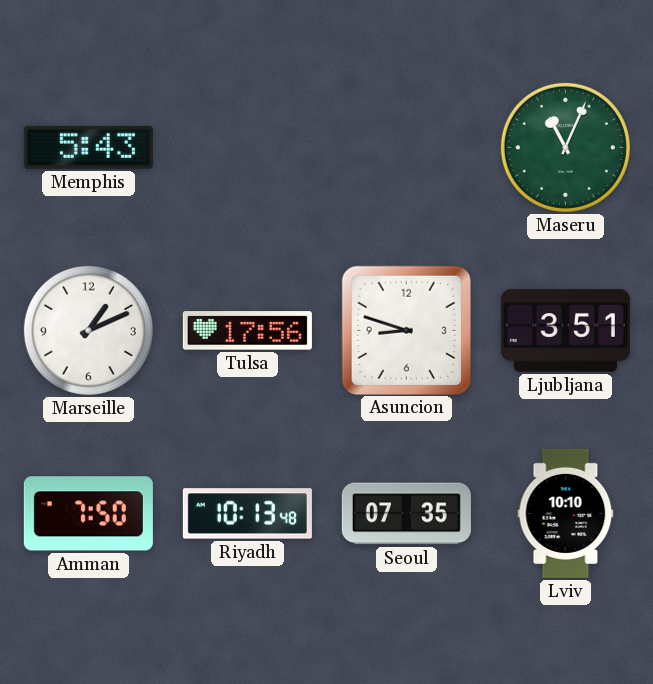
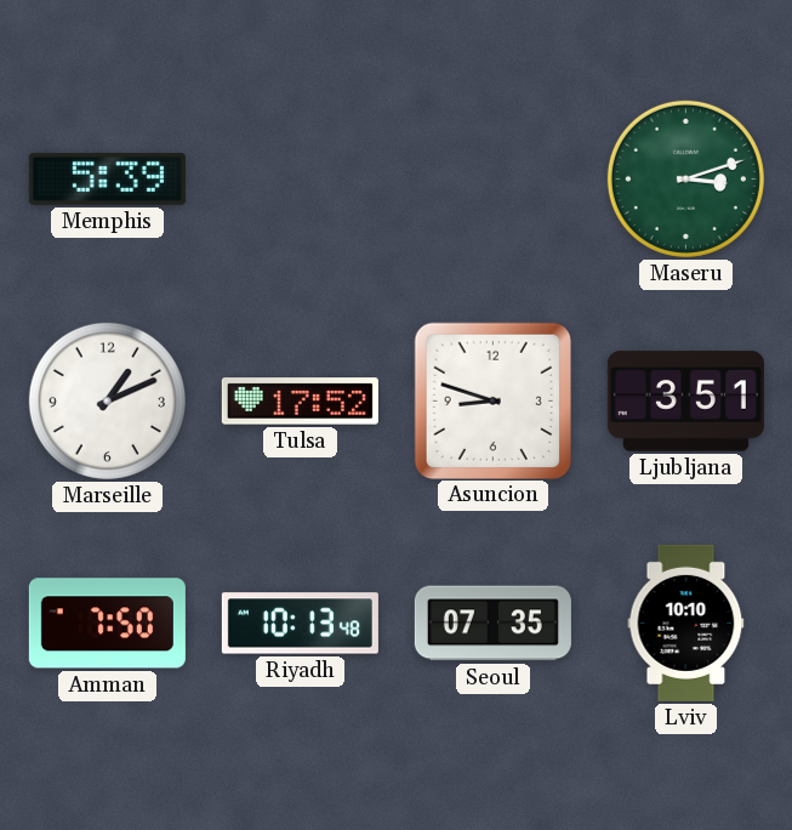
Memphis: 5:43 -> 5:39 (107, 178)
Maseru: 11:04 -> 3:12 (685, 178)
Tulsa: 17:56 -> 17:52 (300, 402)
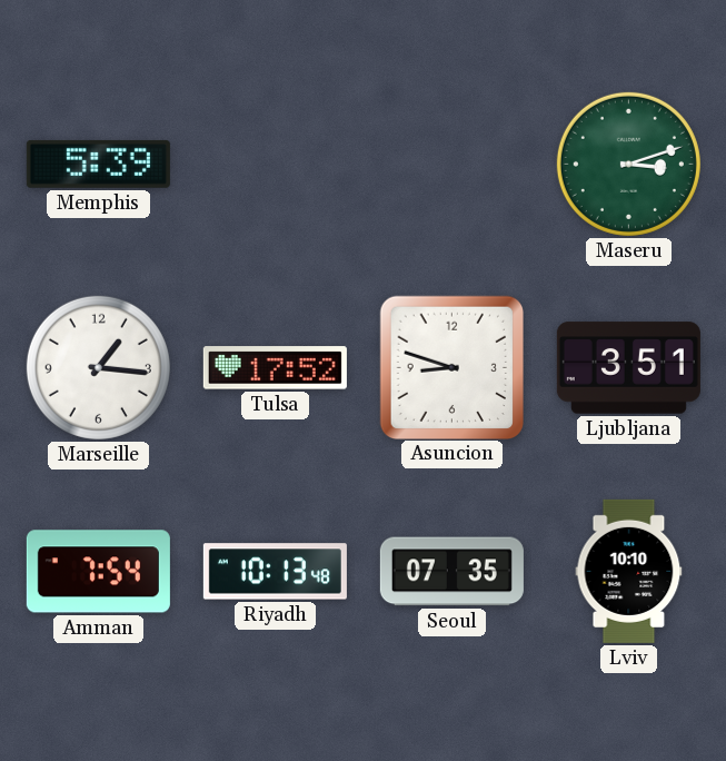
Marseille: 1:11 -> 1:16 (98, 367)
Amman: 7:50 -> 7:54 (98, 572)
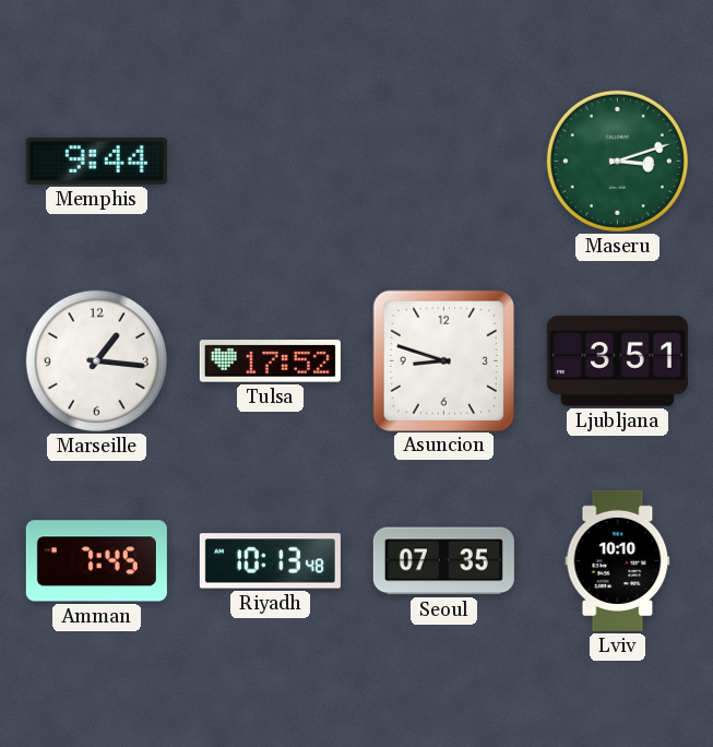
Memphis: 5:39 -> 9:44 (96, 161)
Amman: 7:54 -> 7:45 (96, 561)
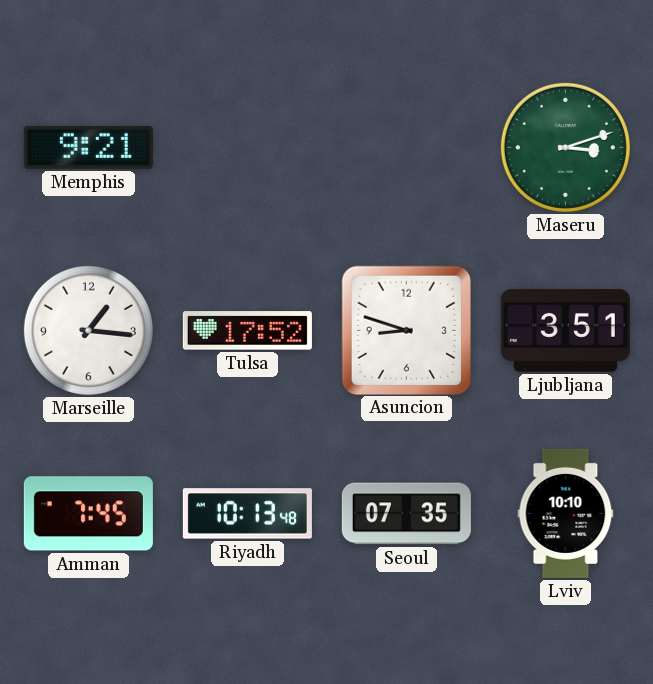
Memphis: 9:44 -> 9:21 (88, 147)
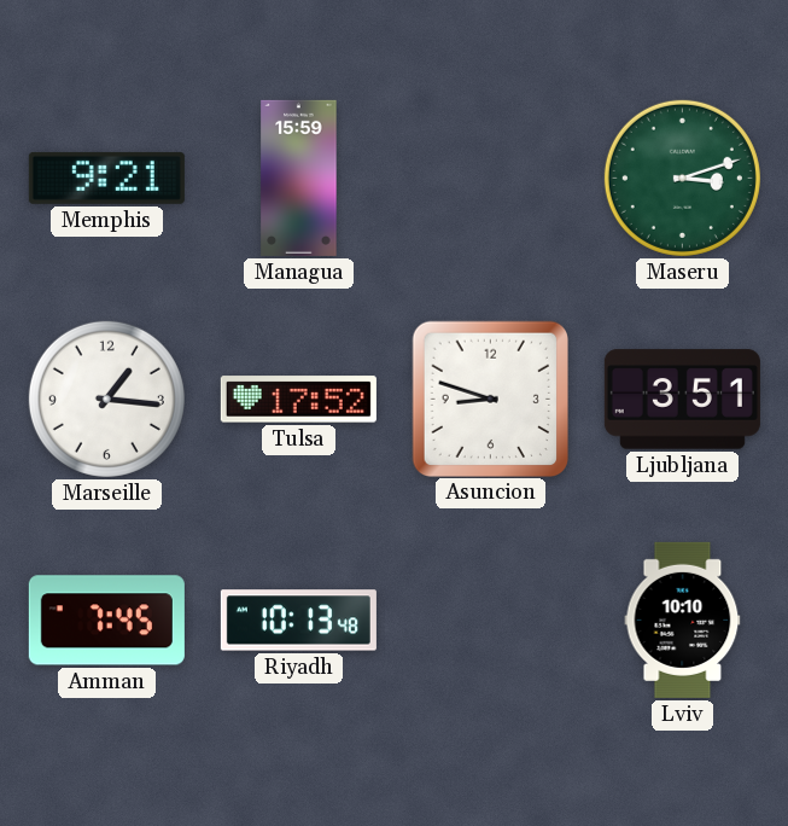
Managua: none -> 15:59 (299, 178)
Seoul: 07:35 -> none (406, 514)
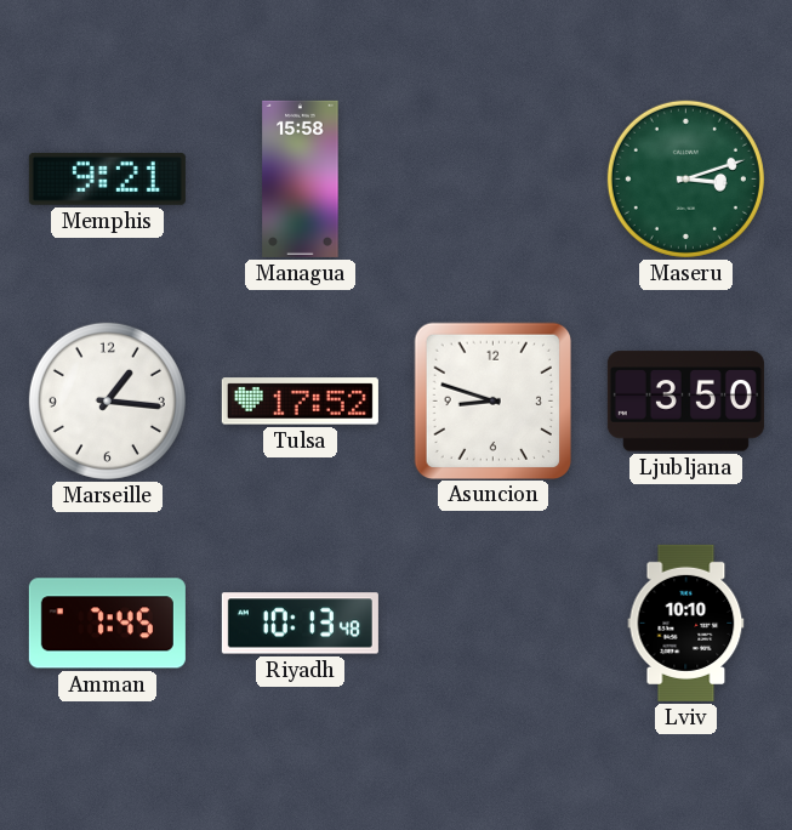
Managua: 15:59 -> 15:58 (301, 178)
Ljubljana: 3:51 -> 3:50 (685, 402)
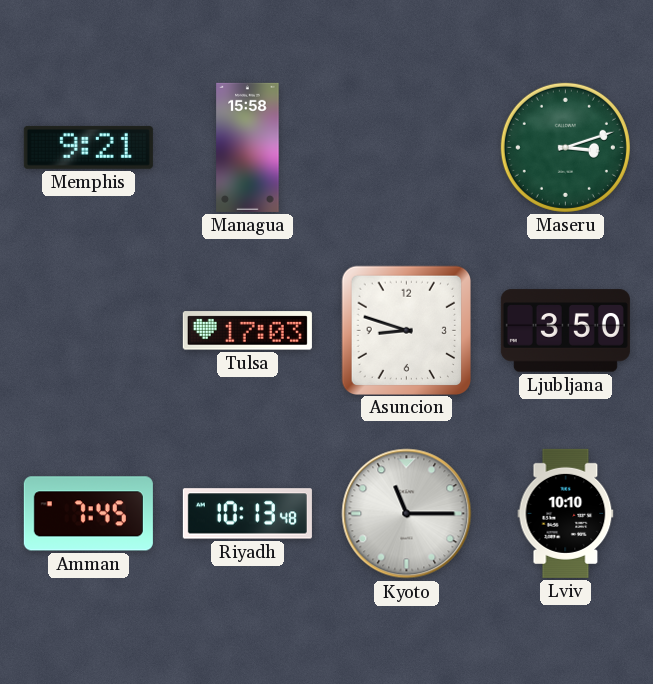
Marseille: 1:16 -> none (107, 400)
Tulsa: 17:52 -> 17:03 (247, 331)
Kyoto: none -> 11:15 (407, 514)
